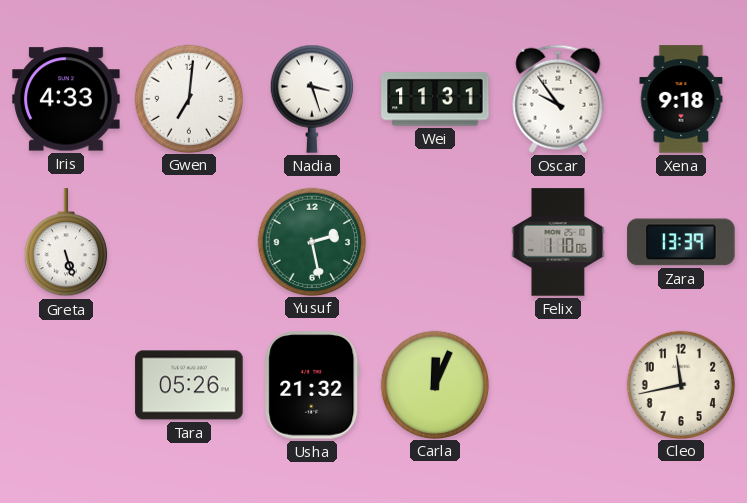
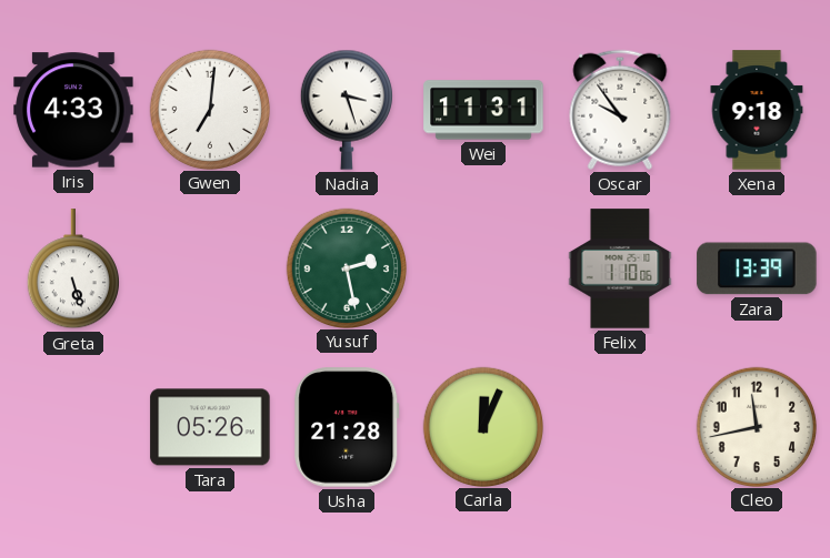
Usha: 21:32 -> 21:28 (347, 427)
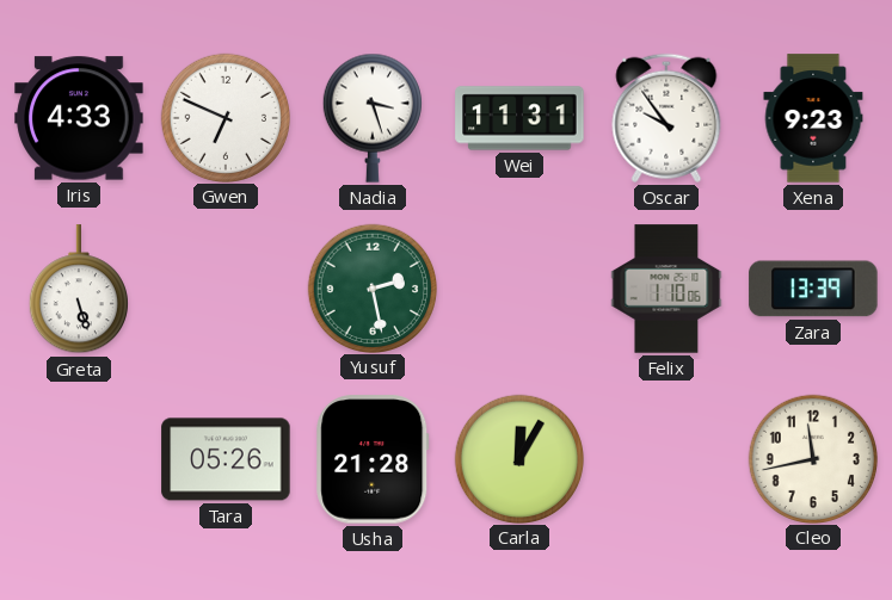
Gwen: 7:01 -> 6:49 (224, 117)
Xena: 9:18 -> 9:23 (813, 118)
Carla: 12:04 -> 12:05 (518, 458)
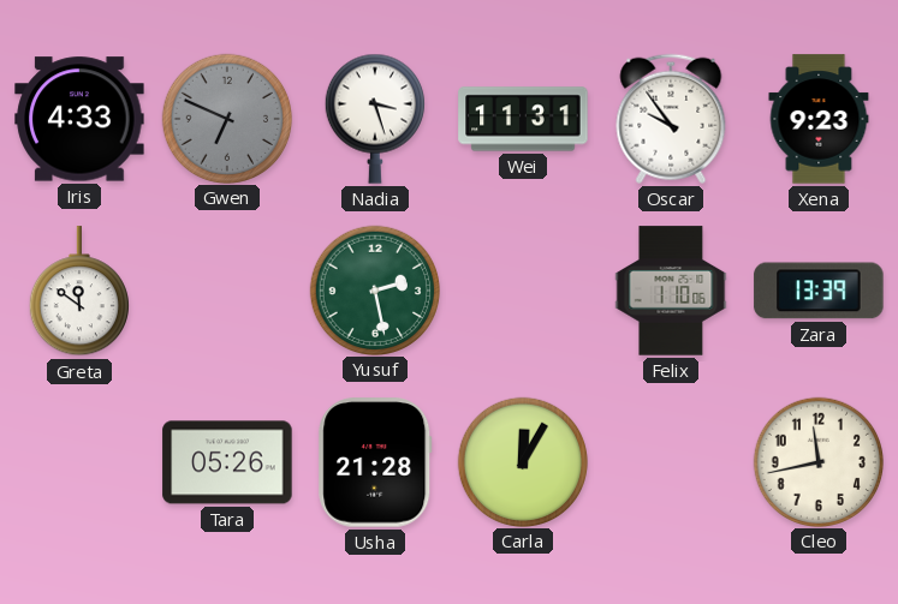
Gwen dial: white -> grey (226, 118)
Greta: 5:27 -> 11:51 (79, 292)
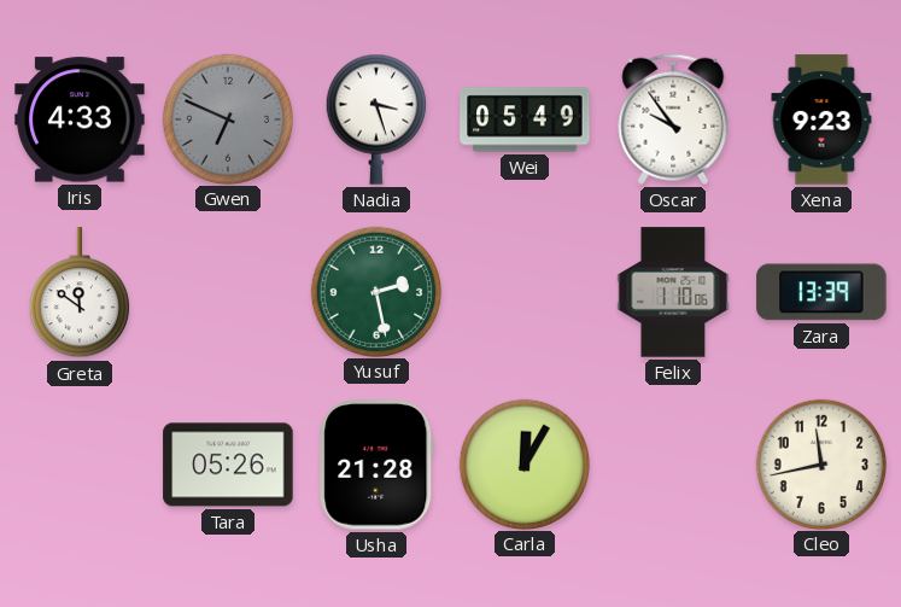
Wei: 11:31 -> 05:49 (525, 119)
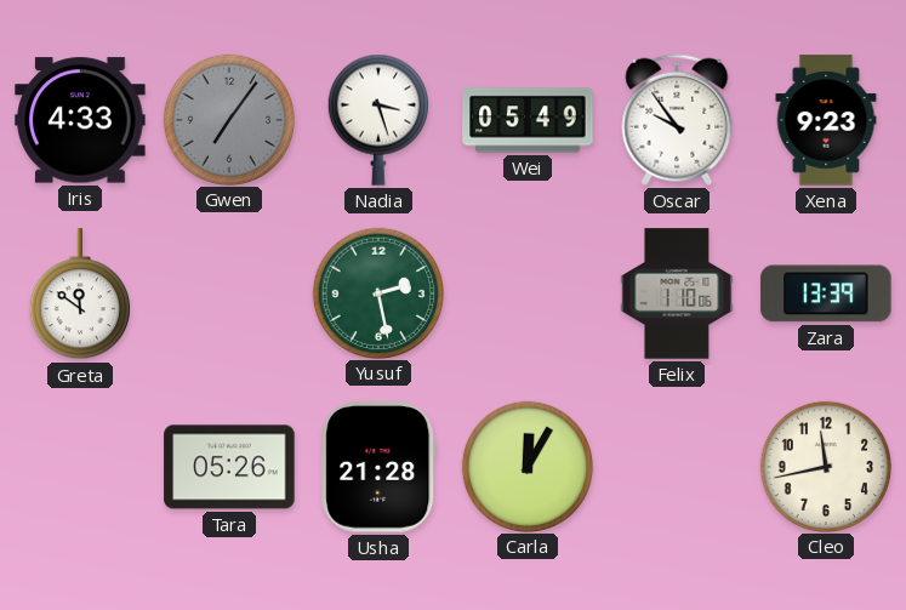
Gwen: 6:49 -> 7:06 (228, 119)
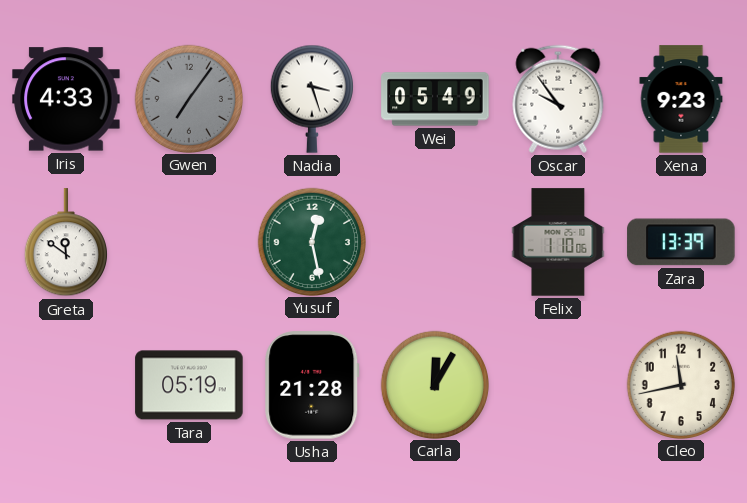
Yusuf: 2:28 -> 12:28 (311, 241)
Tara: 05:26 -> 05:19 (189, 385)
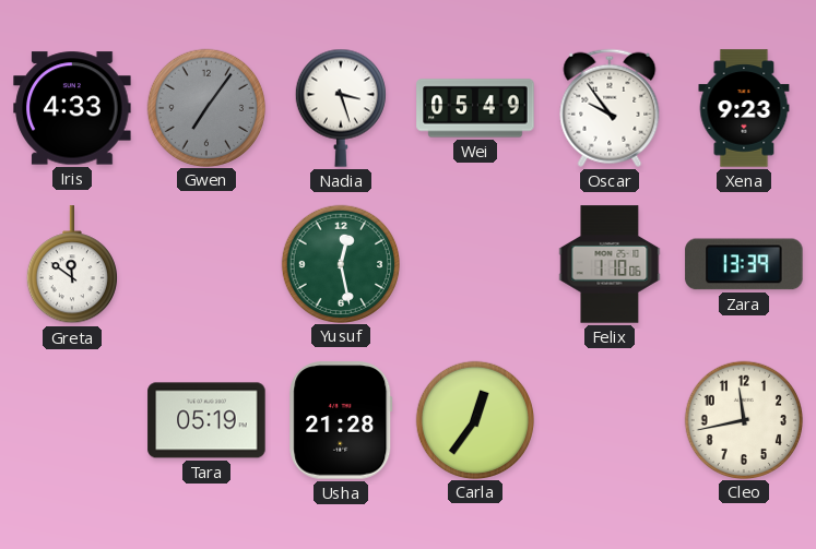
Carla: 12:05 -> 12:36 (474, 419)
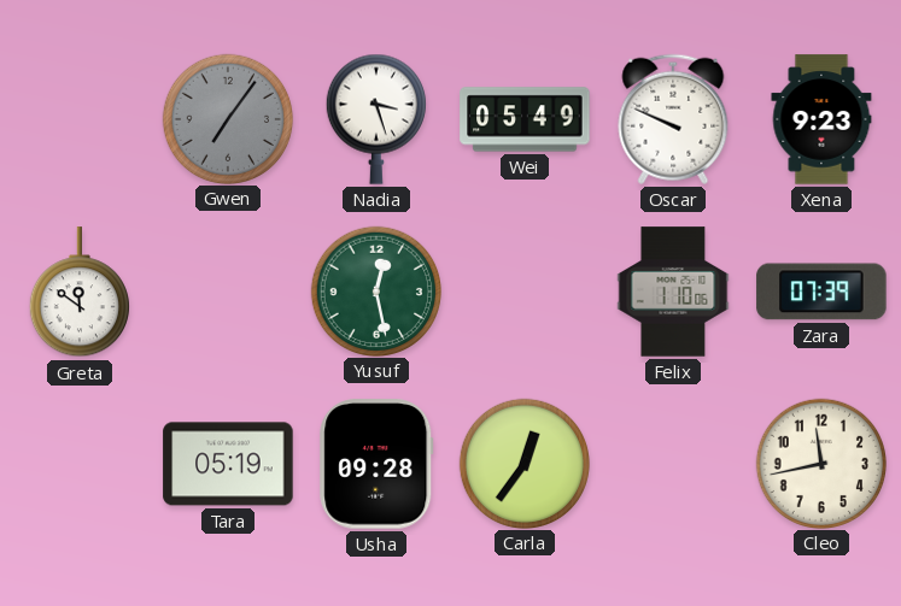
Iris: 4:33 -> none (72, 108)
Oscar: 9:54 -> 9:49 (673, 119)
Zara: 13:39 -> 07:39 (821, 292)
Usha: 21:28 -> 09:28 (376, 464)
